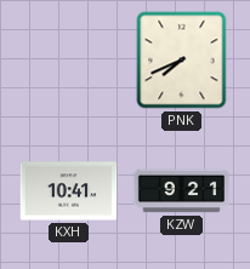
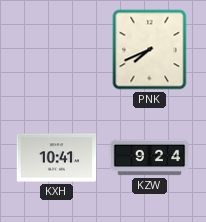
KZW: 9:21 -> 9:24 (150, 158)
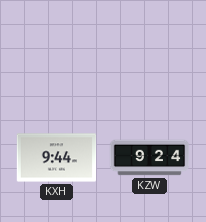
PNK: 7:41 -> none (150, 50)
KXH: 10:41 -> 9:44 (57, 158)
